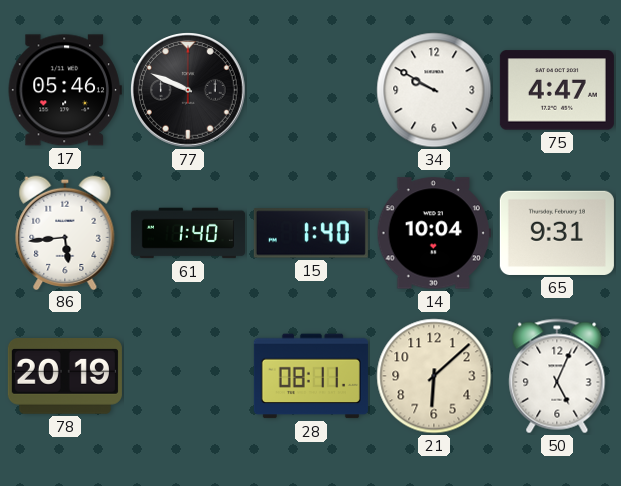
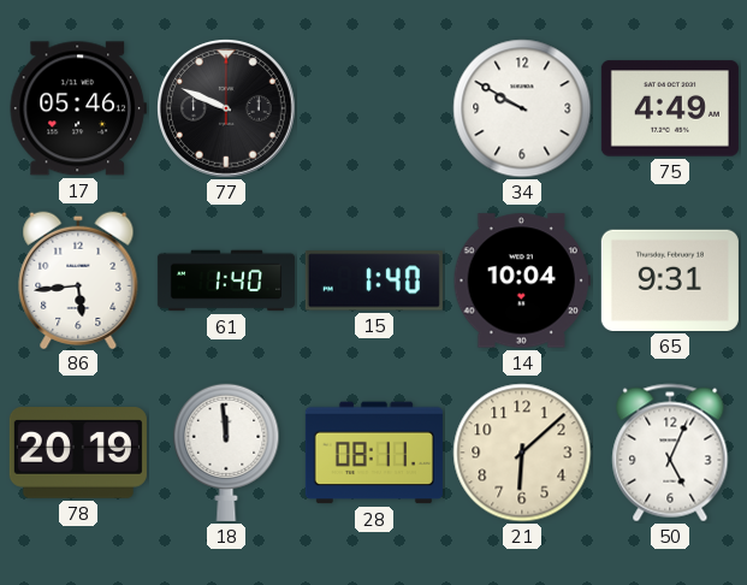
75: 4:47 -> 4:49 (670, 108)
18: none -> 11:59 (226, 453)
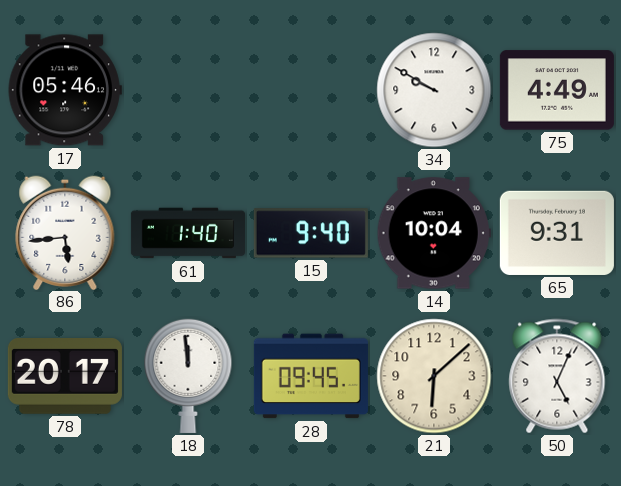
77: 9:49 -> none (227, 110)
15: 1:40 -> 9:40 (311, 233)
78: 20:19 -> 20:17 (65, 377)
28: 08:11 -> 09:45 (311, 376)
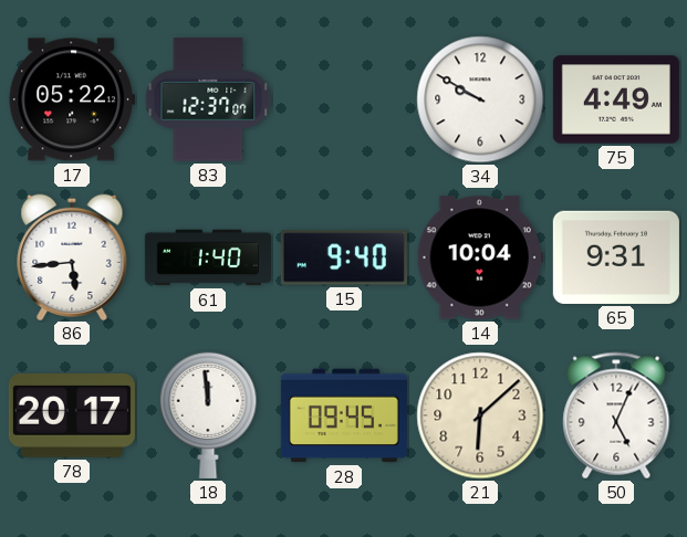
17: 05:46 -> 05:22 (72, 99)
83: none -> 12:37 (208, 99)
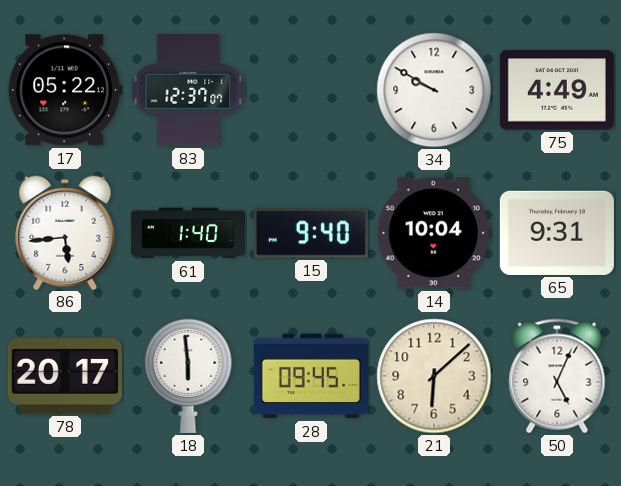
18: 11:59 -> 5:59 (188, 376)
